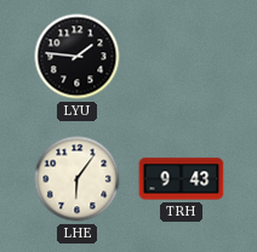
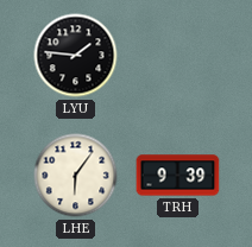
TRH: 9:43 -> 9:39 (178, 176)
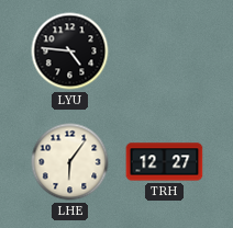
LYU: 1:46 -> 4:46 (70, 52)
TRH: 9:39 -> 12:27 (165, 162)
